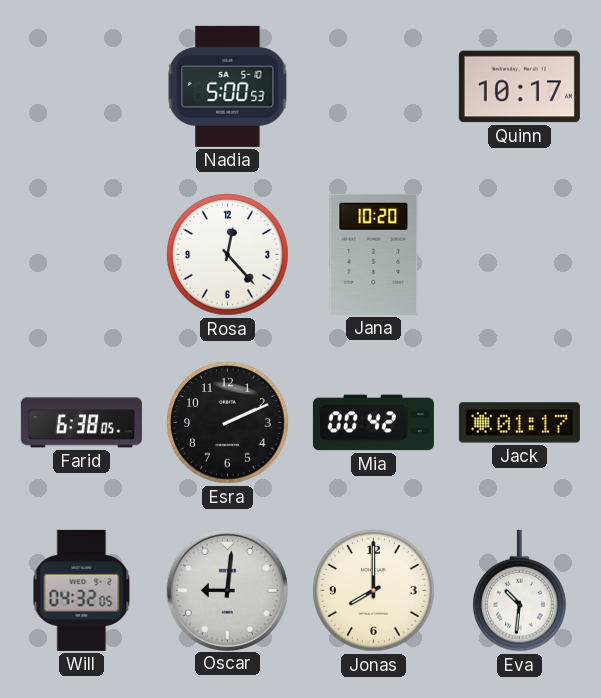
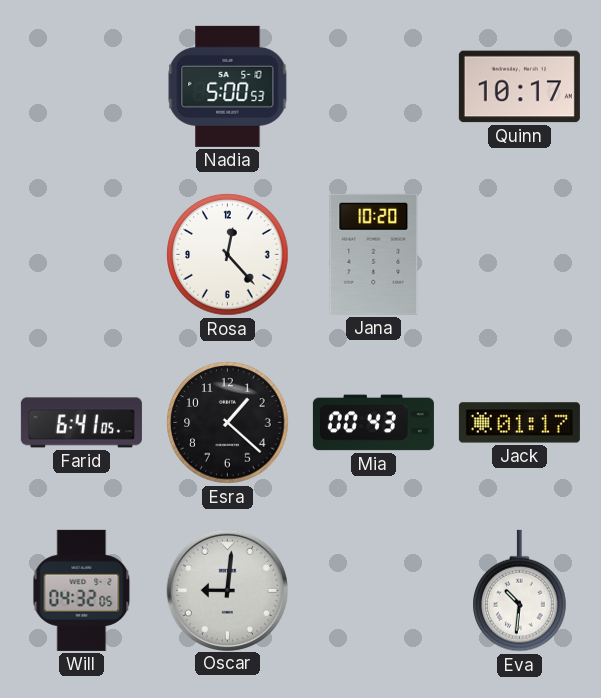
Farid: 6:38 -> 6:41 (81, 423)
Esra: 2:11 -> 1:22 (228, 423)
Mia: 00:42 -> 00:43 (373, 423)
Jonas: 8:00 -> none (374, 591)
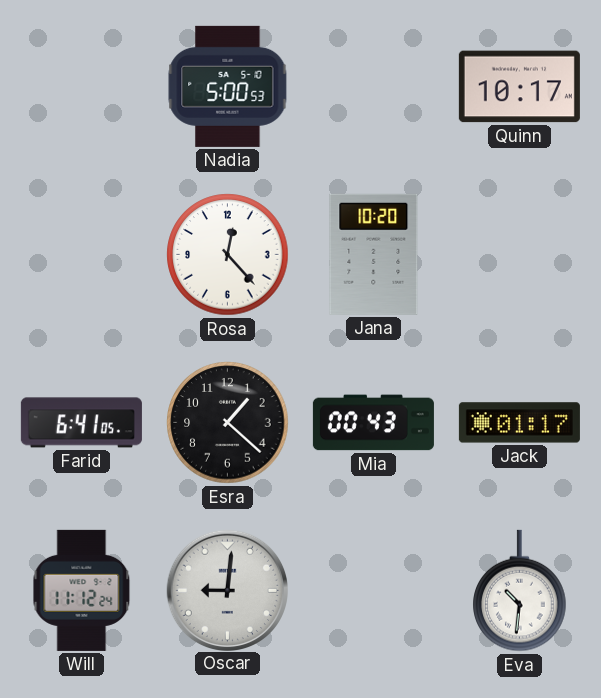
Will: 04:32 -> 11:12 (82, 590)
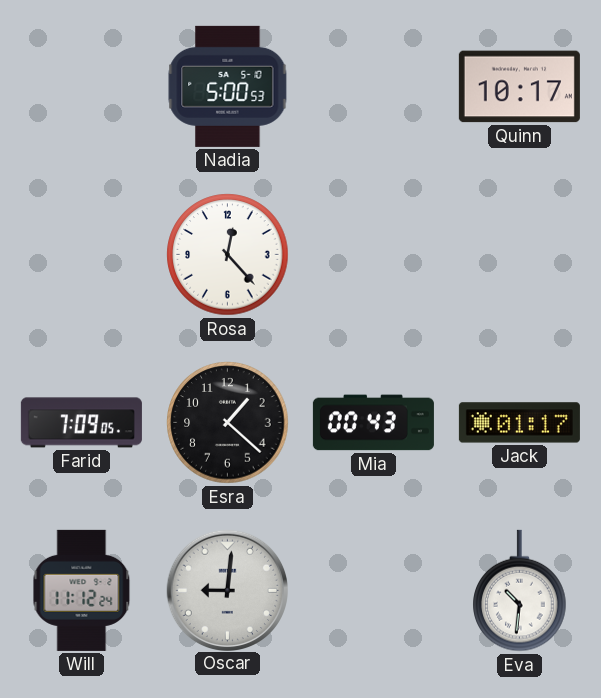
Jana: 10:20 -> none (374, 254)
Farid: 6:41 -> 7:09 (81, 423)
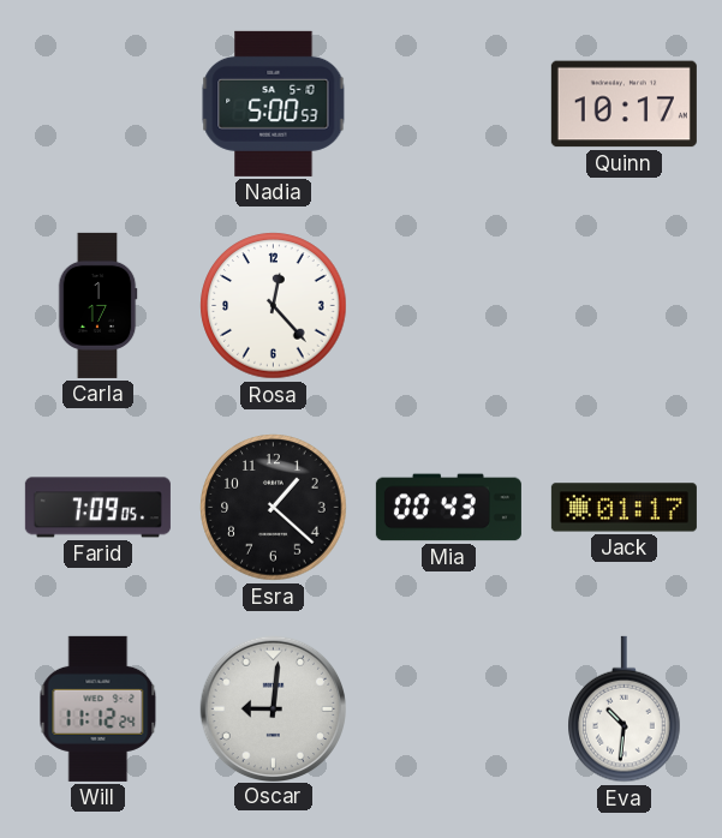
Carla: none -> 1:17 (97, 305)
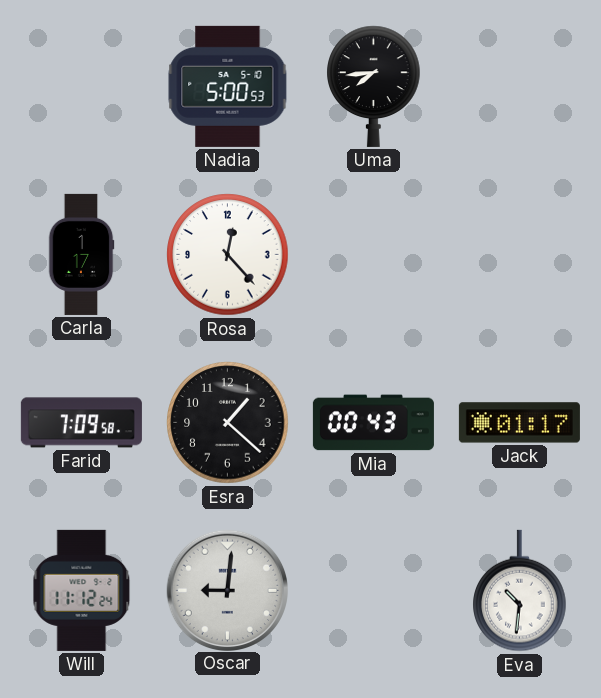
Uma: none -> 7:44 (374, 86)
Quinn: 10:17 -> none (623, 104)
Farid: 7:09:05 -> 7:09:58 (81, 423)
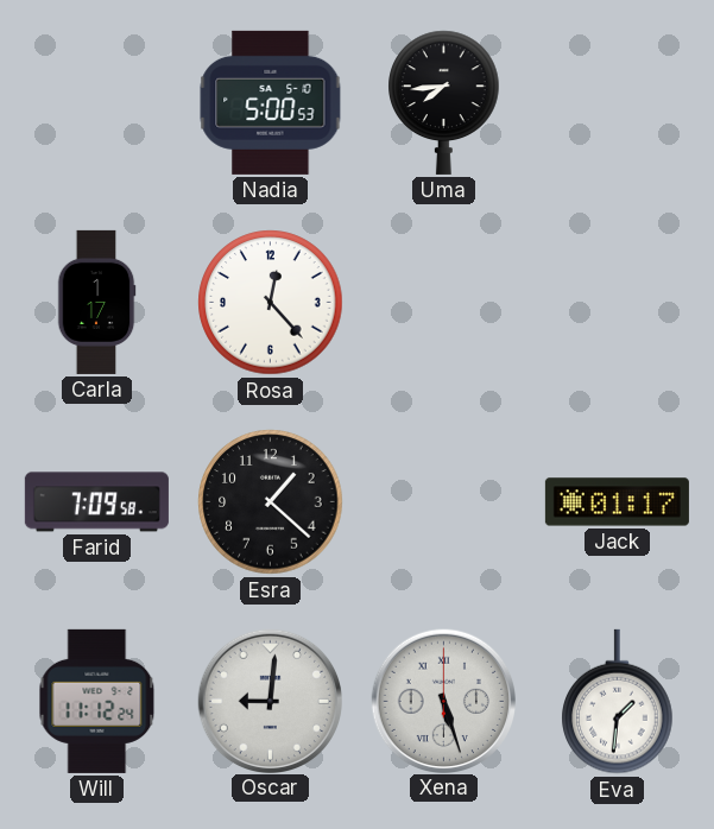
Mia: 00:43 -> none (373, 423)
Xena: none -> 5:27 (443, 701)
Eva: 10:31 -> 1:31 (618, 702)
